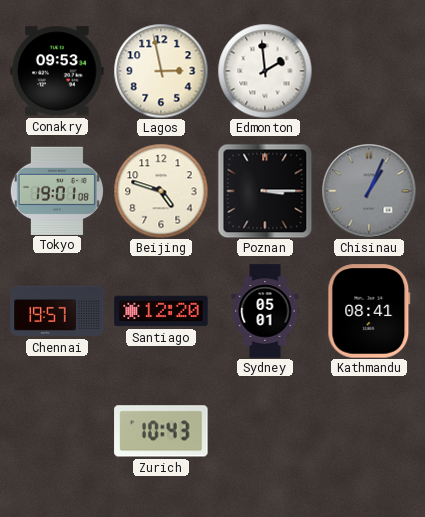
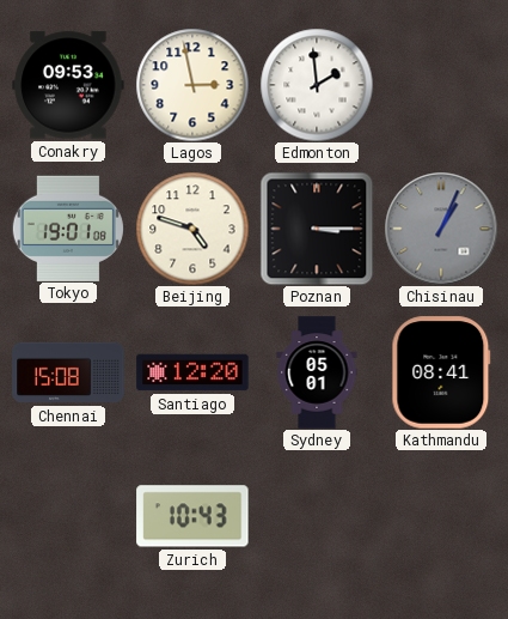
Chennai: 19:57 -> 15:08 (68, 372)
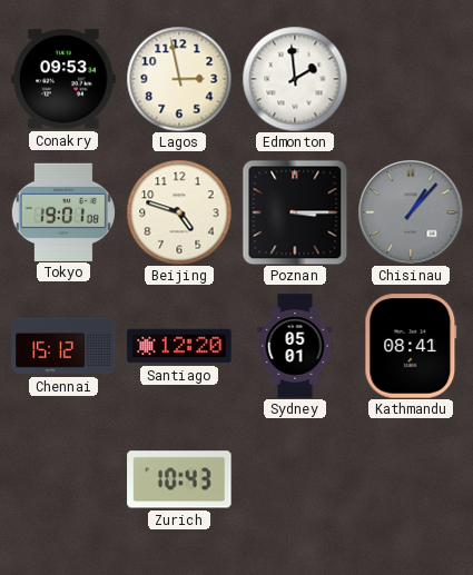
Chisinau: 1:04 -> 1:07 (411, 212)
Chennai: 15:08 -> 15:12 (63, 346)
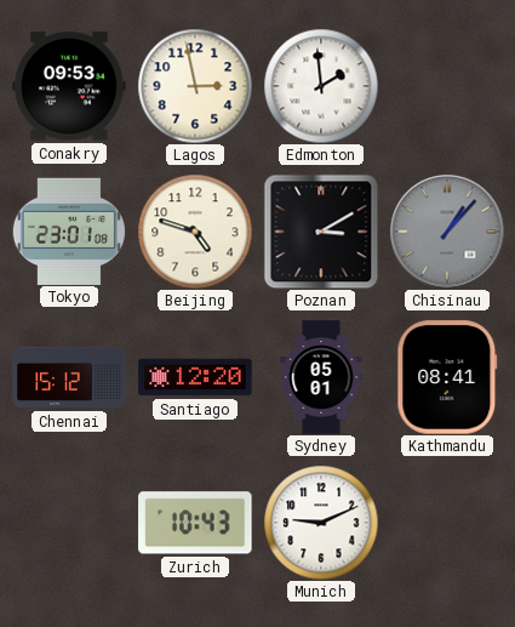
Tokyo: 19:01 -> 23:01 (69, 230)
Poznan: 3:15 -> 3:10 (321, 232)
Munich: none -> 9:11 (321, 523)
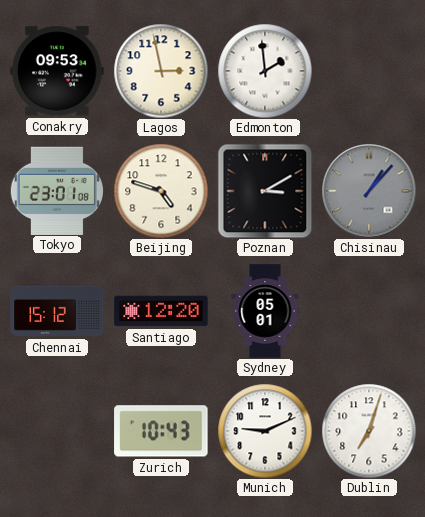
Kathmandu: 08:41 -> none (447, 377)
Dublin: none -> 7:03 (369, 431)
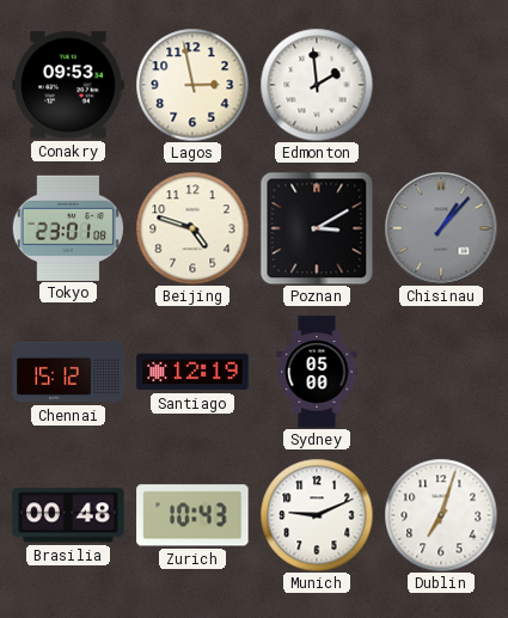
Santiago: 12:20 -> 12:19 (192, 372)
Sydney: 05:01 -> 05:00 (317, 372)
Brasilia: none -> 00:48 (68, 515)
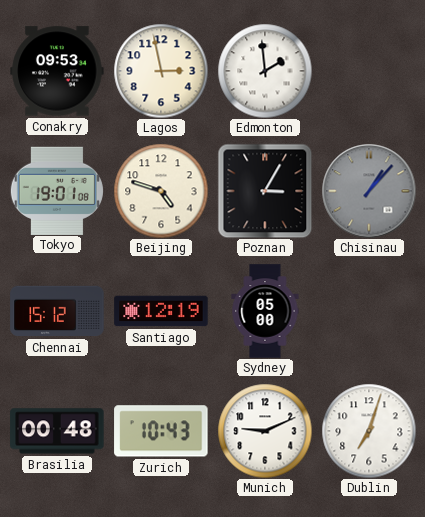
Tokyo: 23:01 -> 19:01 (57, 190)
Poznan: 3:10 -> 3:05 (265, 191)
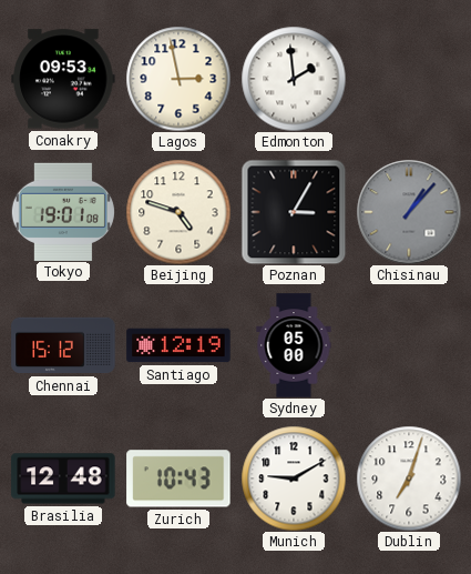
Brasilia: 00:48 -> 12:48 (63, 479)
Munich: 9:11 -> 9:10 (294, 479)
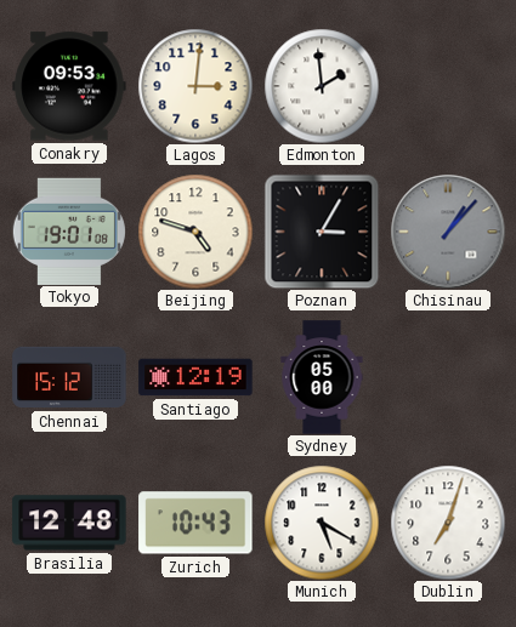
Lagos: 2:58 -> 3:01 (195, 86)
Munich: 9:10 -> 5:20 (322, 523)
